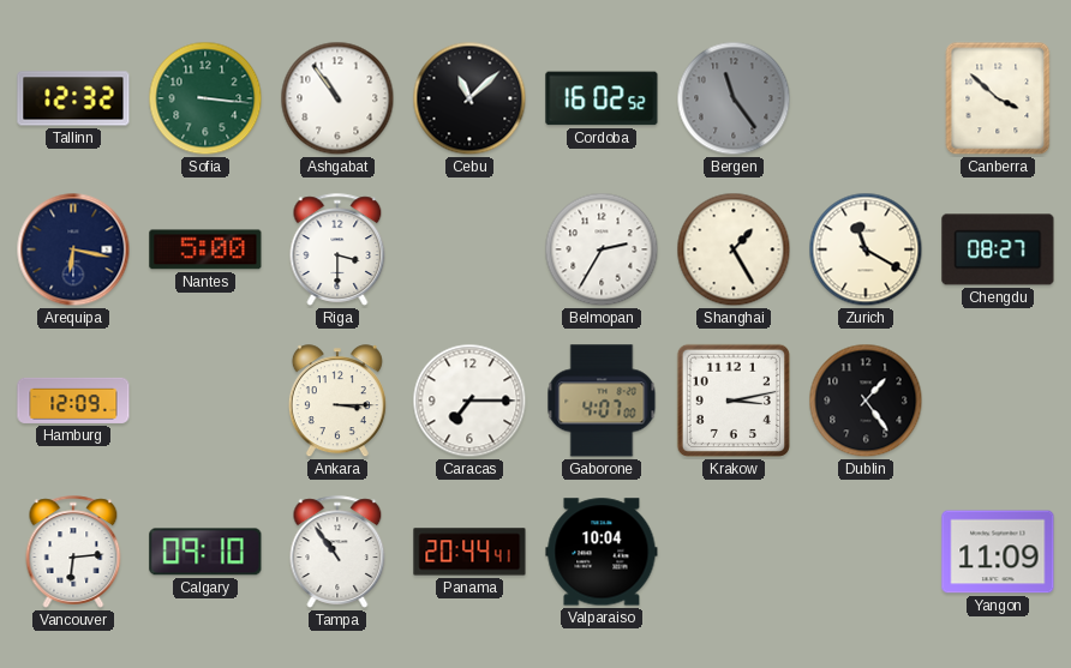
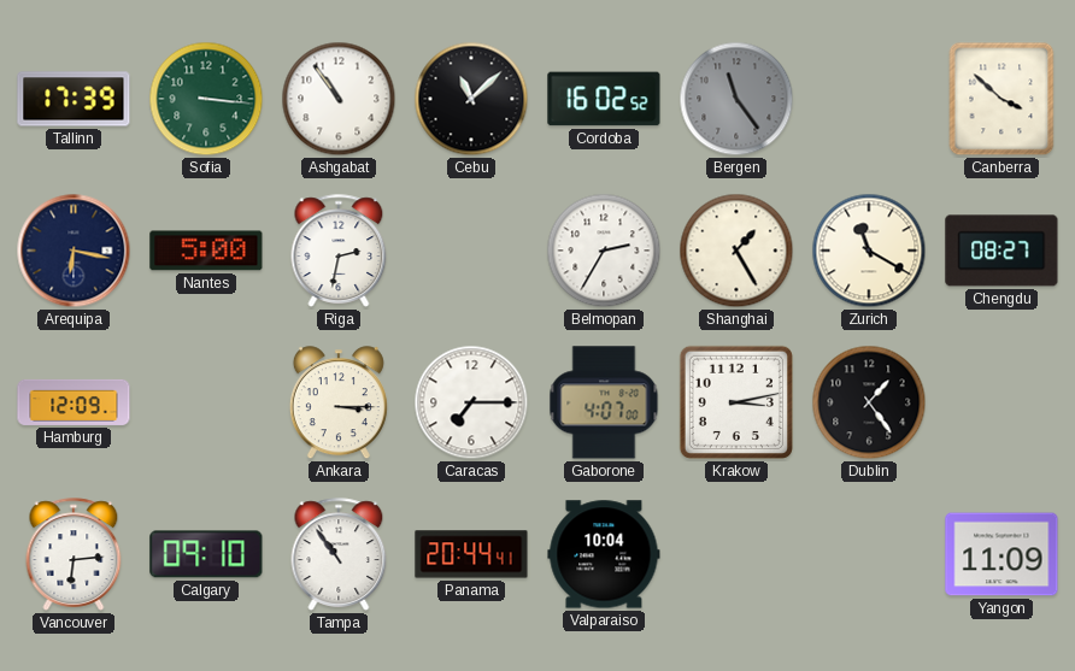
Tallinn: 12:32 -> 17:39 (74, 99)
Riga: 3:30 -> 2:32 (339, 251)
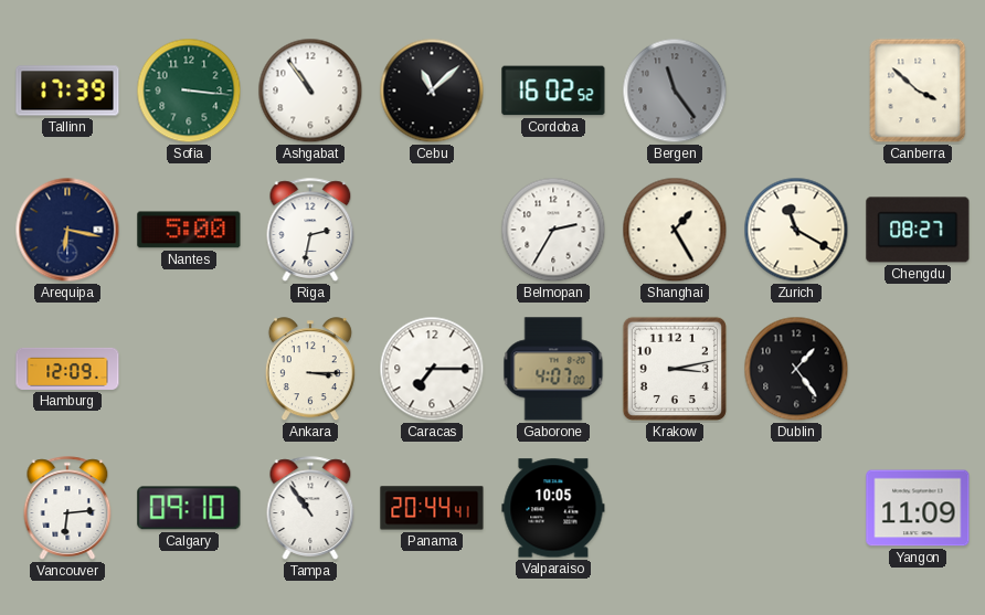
Valparaiso: 10:04 -> 10:05 (553, 508)
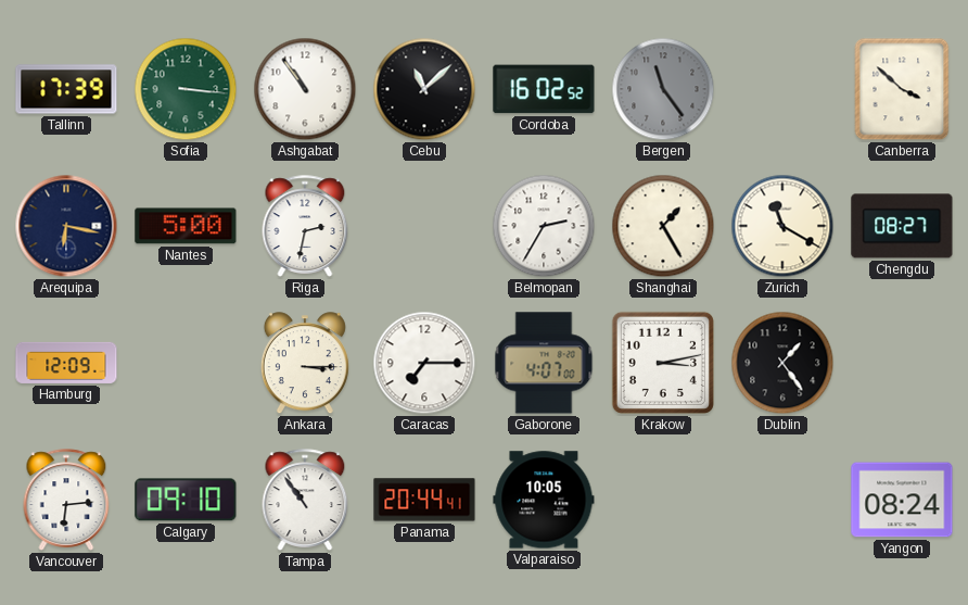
Yangon: 11:09 -> 08:24 (902, 500)
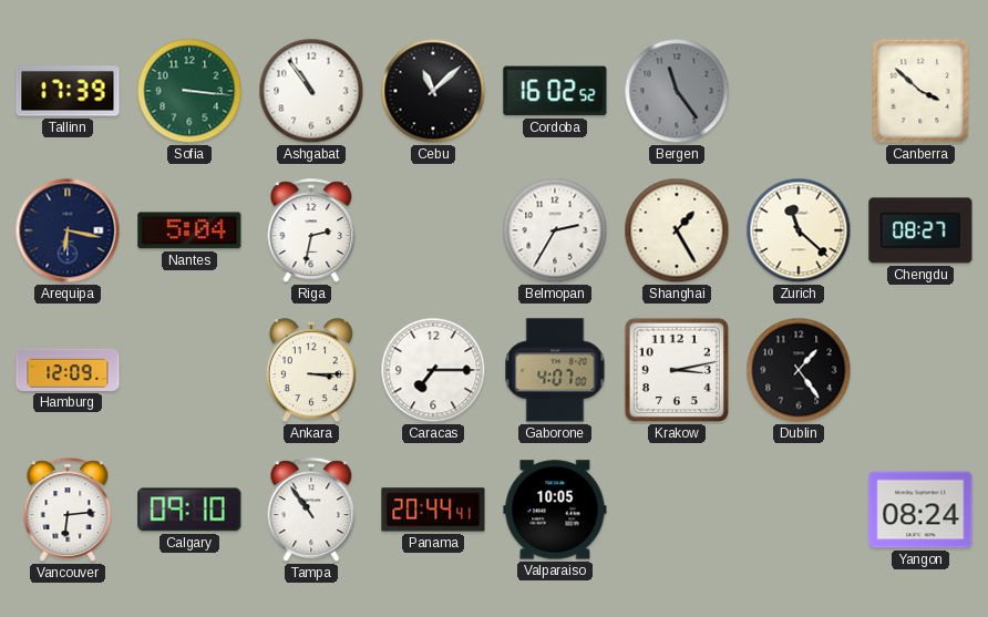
Nantes: 5:00 -> 5:04 (189, 230)
Zurich: 11:20 -> 11:22 (799, 230)
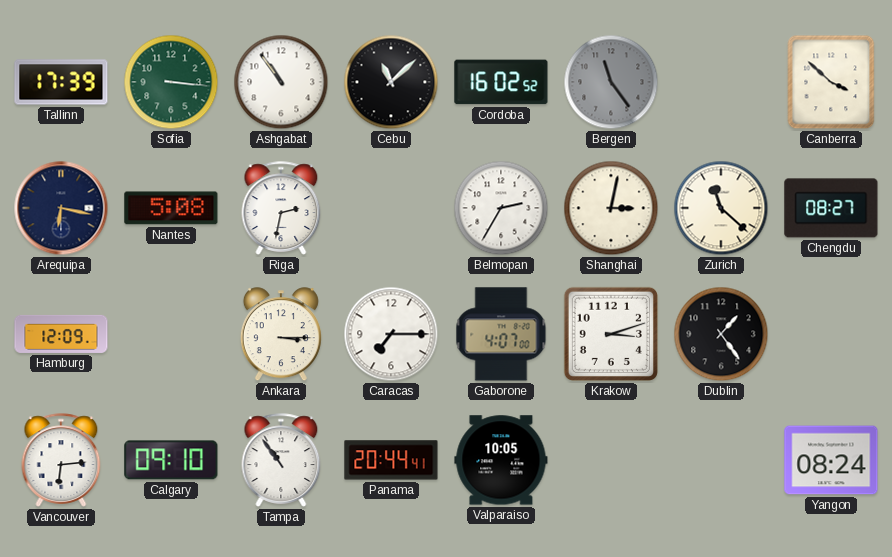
Nantes: 5:04 -> 5:08 (171, 208)
Shanghai: 1:25 -> 3:02 (611, 208)
Krakow: 3:13 -> 3:12 (611, 334)
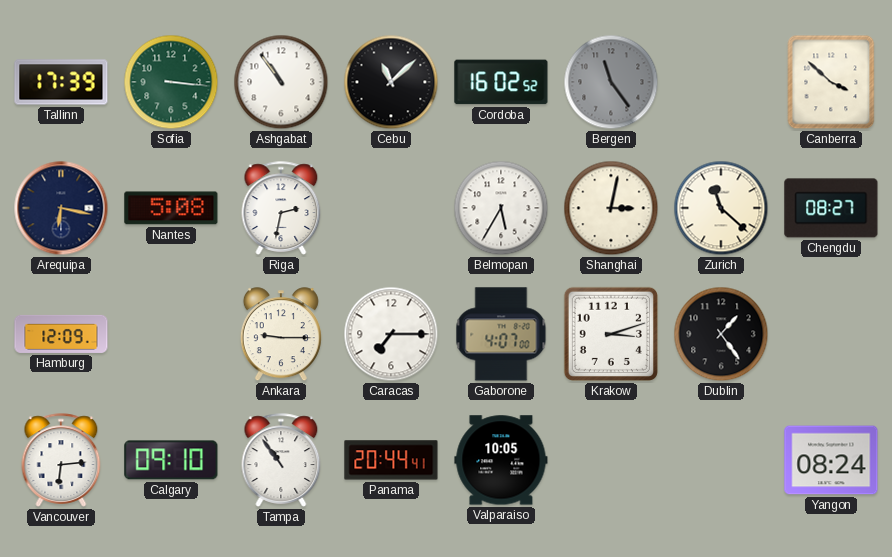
Belmopan: 2:35 -> 5:35 (501, 208)
Ankara: 3:15 -> 9:15 (281, 335)
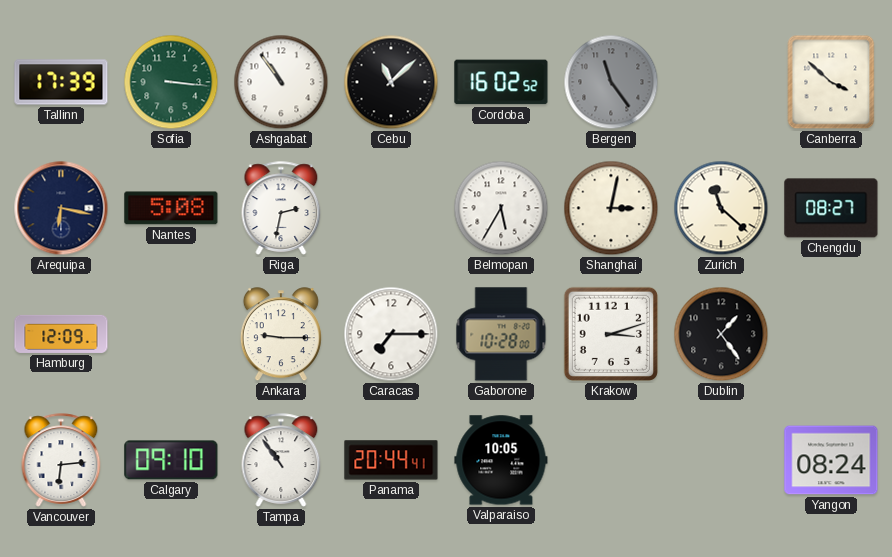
Gaborone: 4:07 -> 10:28 (501, 334)
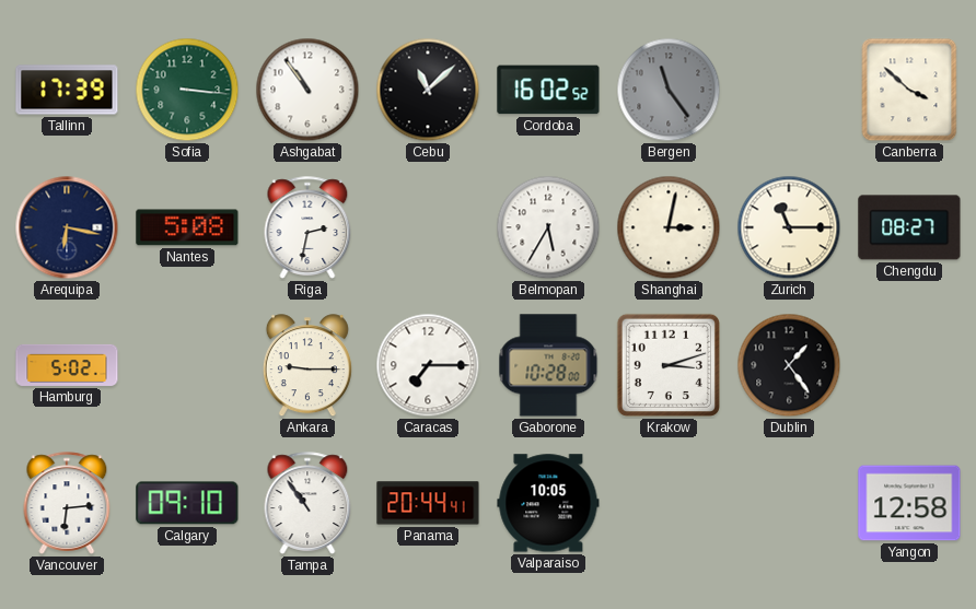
Zurich: 11:22 -> 11:15 (789, 227)
Hamburg: 12:09 -> 5:02 (67, 365)
Yangon: 08:24 -> 12:58 (909, 503)
